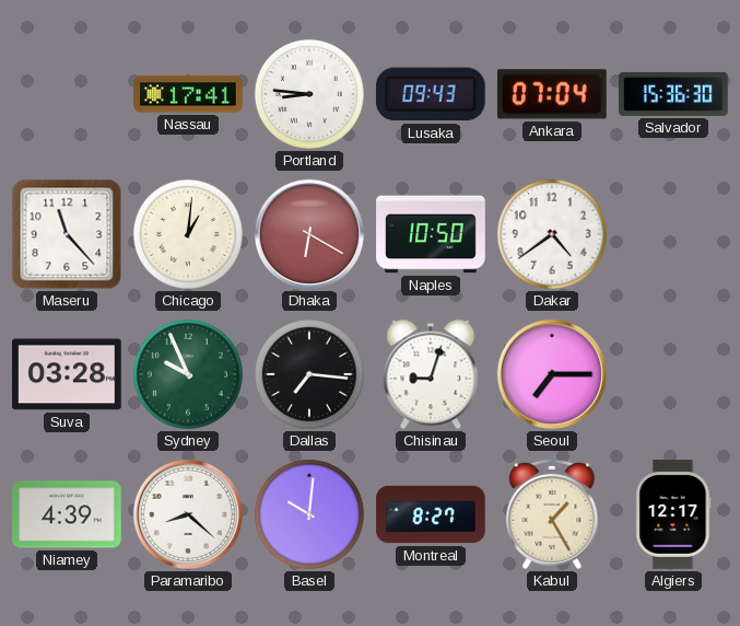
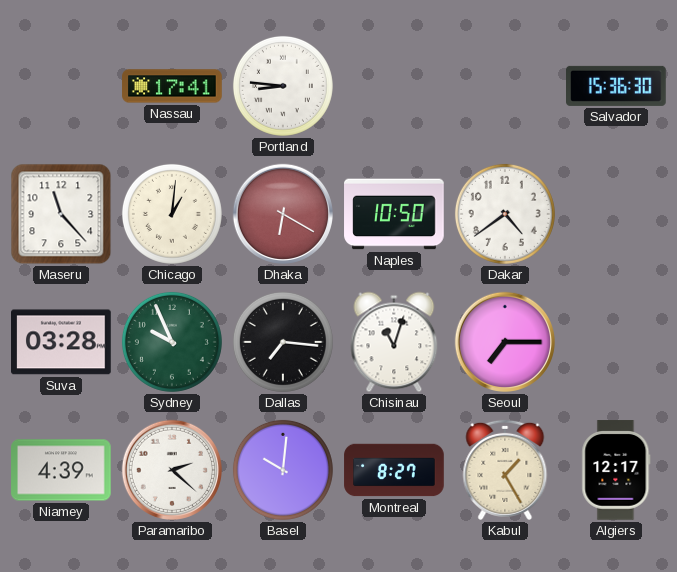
Lusaka: 09:43 -> none (431, 94)
Ankara: 07:04 -> none (552, 94)
Chisinau: 9:03 -> 11:03 (394, 342)
Paramaribo: 8:22 -> 2:22 (172, 470)
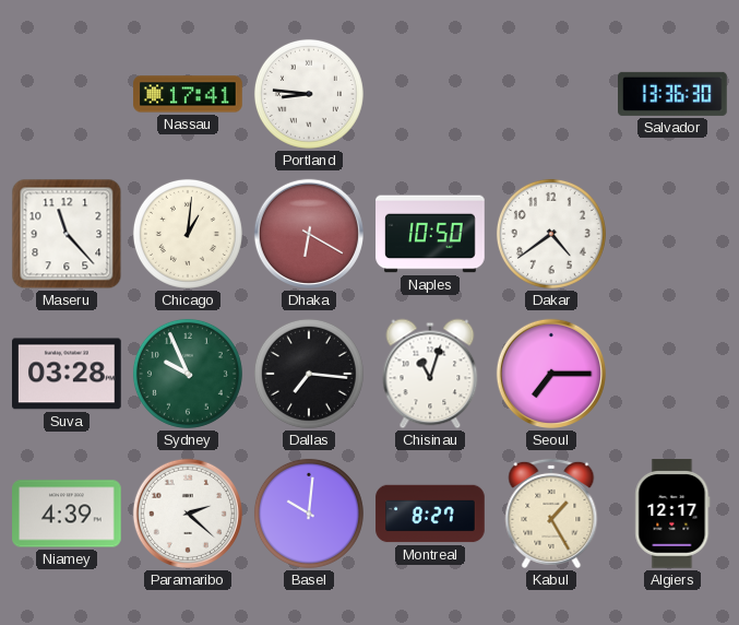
Salvador: 15:36 -> 13:36 (674, 94)
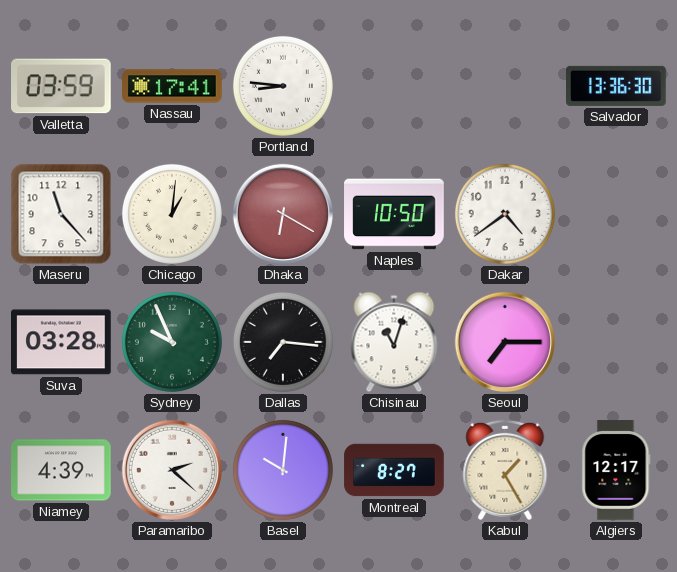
Valletta: none -> 03:59 (62, 86)
